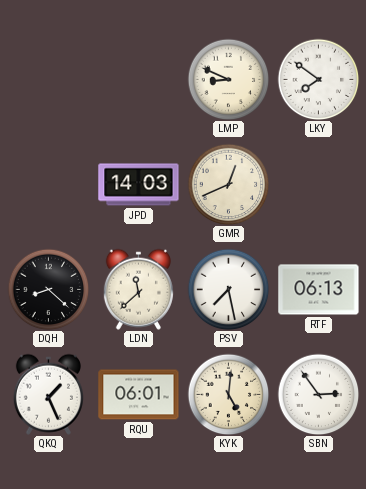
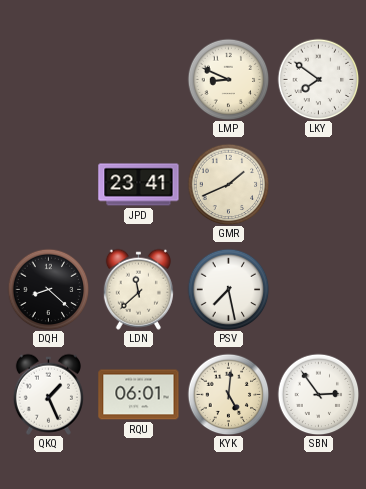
JPD: 14:03 -> 23:41 (139, 185)
GMR: 12:41 -> 1:41 (228, 184)
RTF: 06:13 -> none (319, 290)
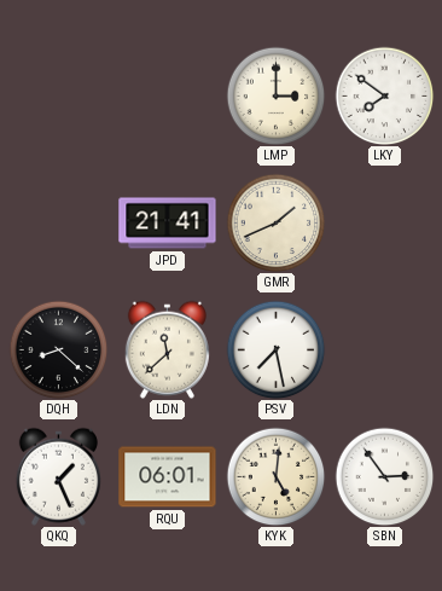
LMP: 8:49 -> 3:00 (275, 95)
JPD: 23:41 -> 21:41 (168, 224)
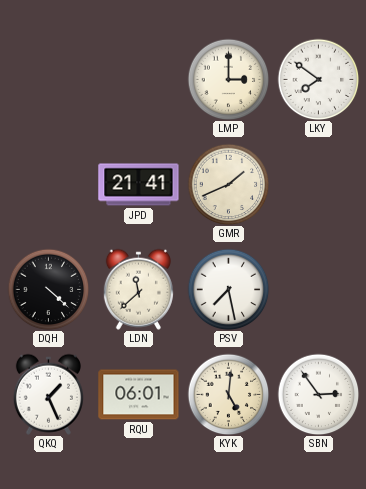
DQH: 8:22 -> 4:22 (48, 289)
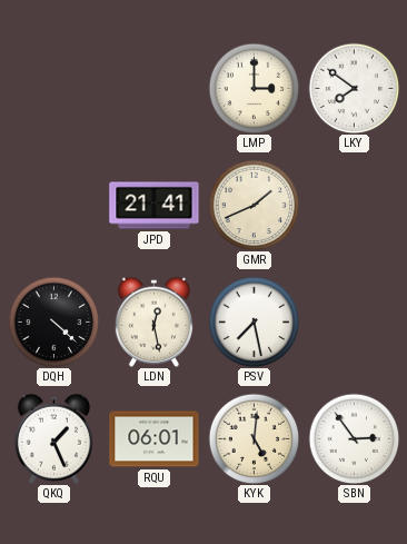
LDN: 11:38 -> 12:28 (153, 322)
